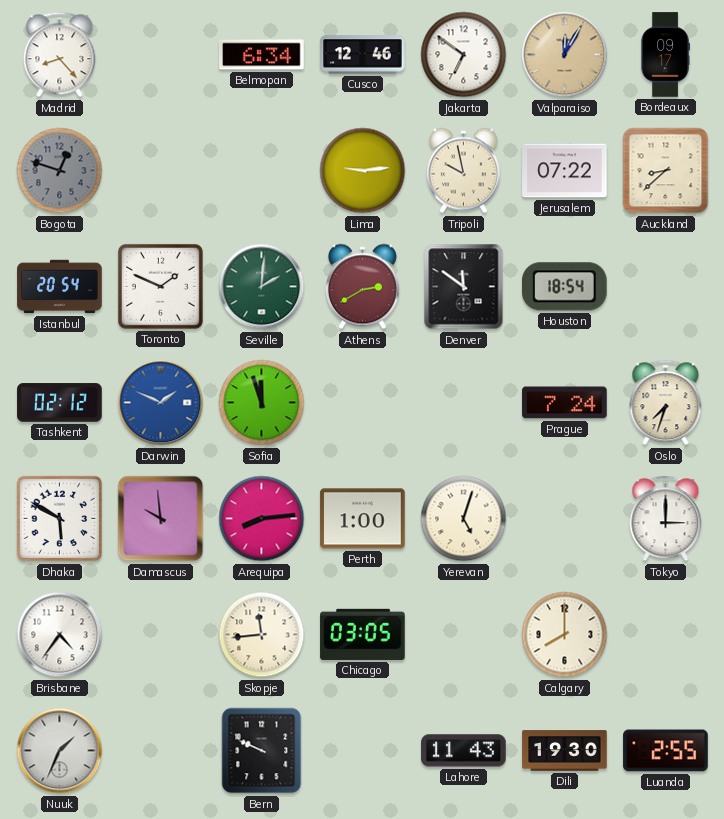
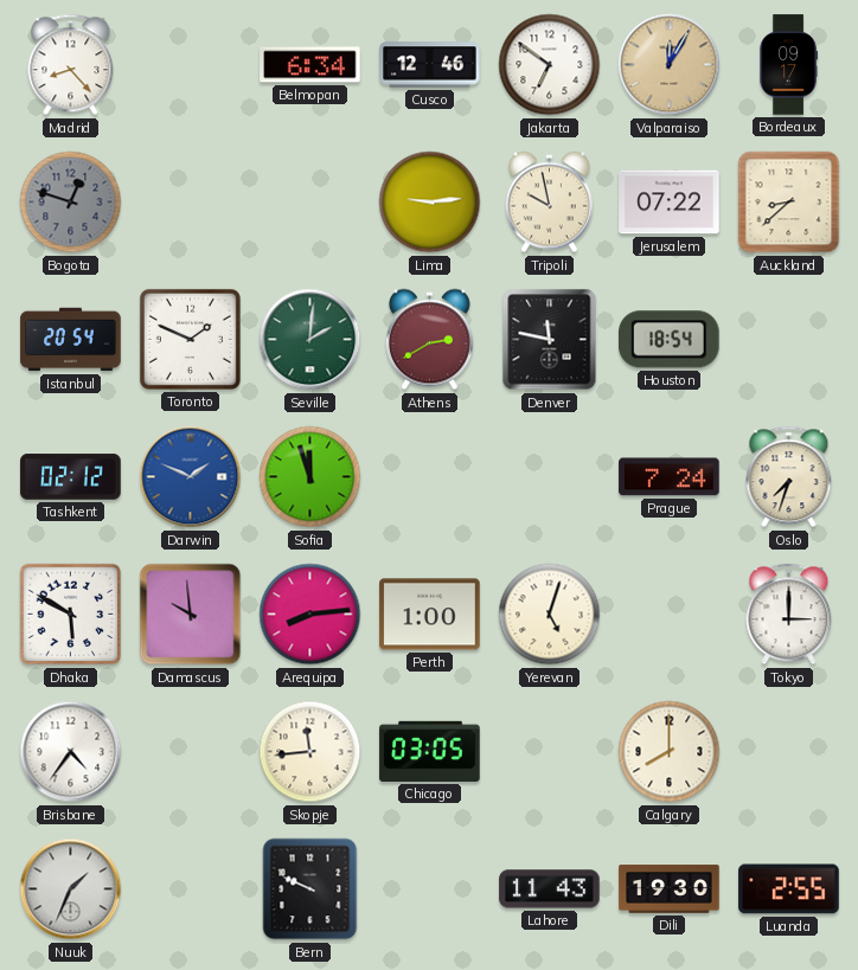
Denver: 11:51 -> 11:47 (550, 340)
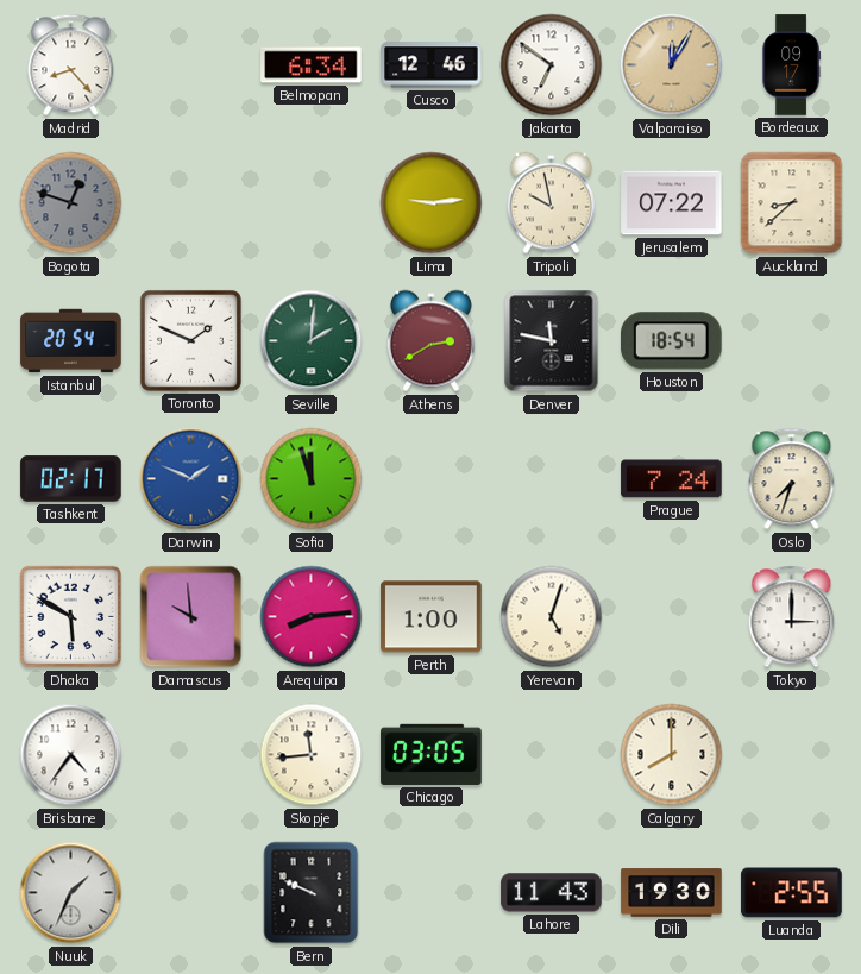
Tashkent: 02:12 -> 02:17 (71, 479)
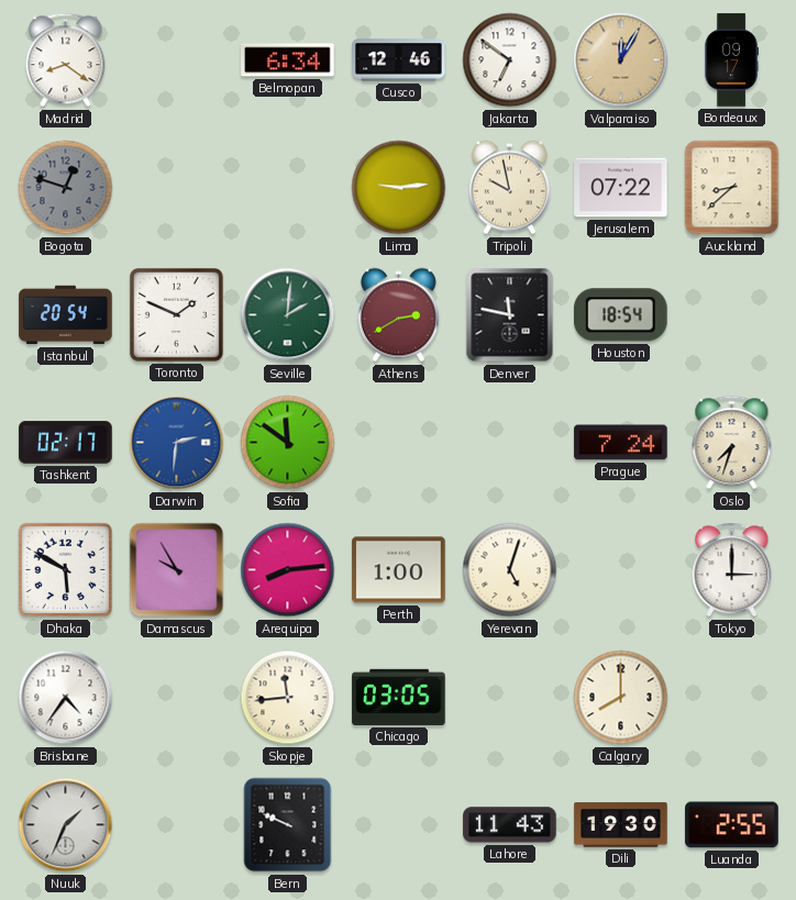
Madrid: 8:23 -> 8:21 (66, 60)
Darwin: 1:49 -> 2:31 (177, 443)
Sofia: 11:57 -> 11:51 (288, 443)
Damascus: 9:59 -> 9:55 (177, 570)
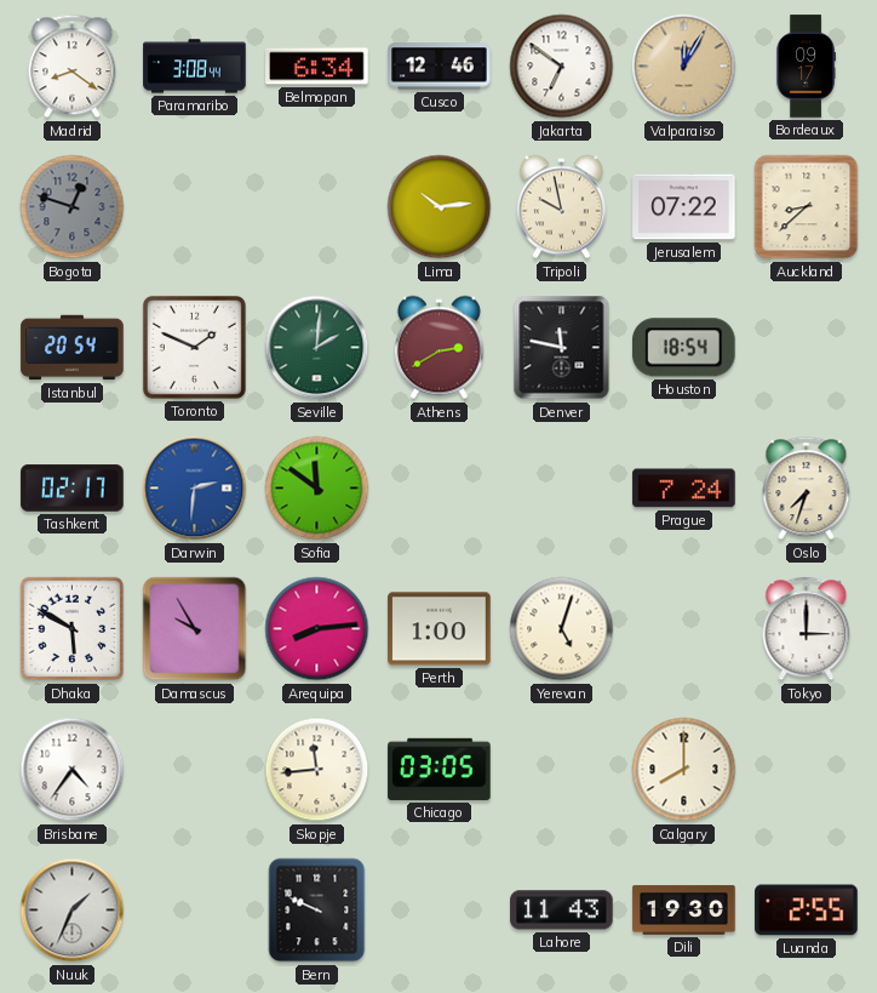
Paramaribo: none -> 3:08 (195, 67)
Lima: 9:14 -> 10:14 (440, 207)
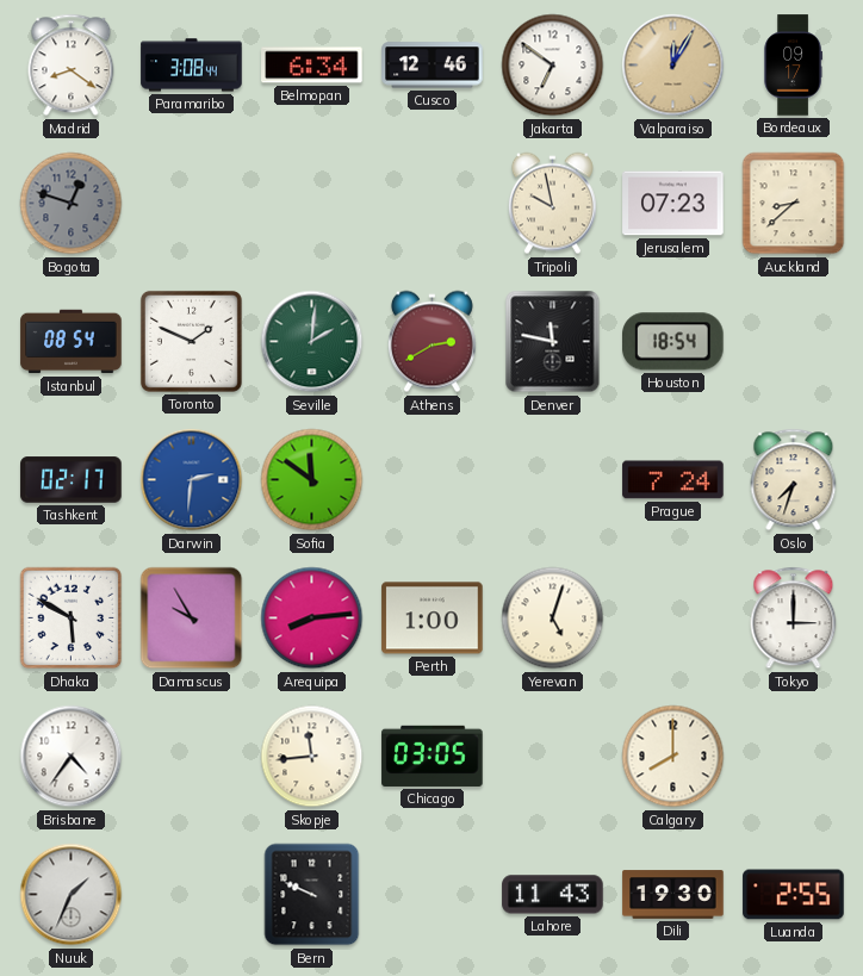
Lima: 10:14 -> none (440, 207)
Jerusalem: 07:22 -> 07:23 (673, 204)
Istanbul: 20:54 -> 08:54 (72, 342)
